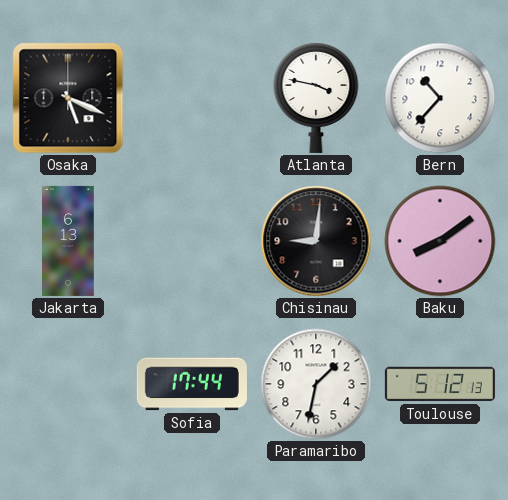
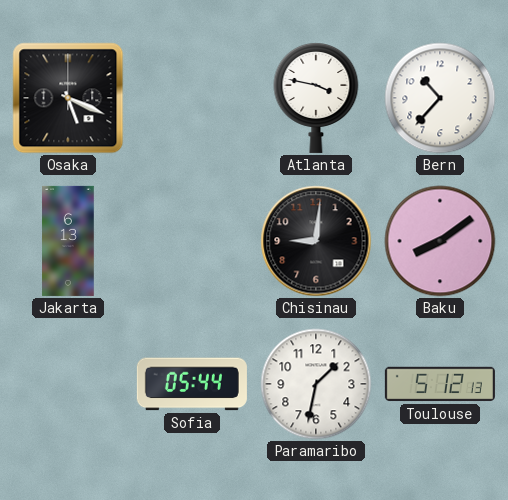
Sofia: 17:44 -> 05:44 (192, 384)
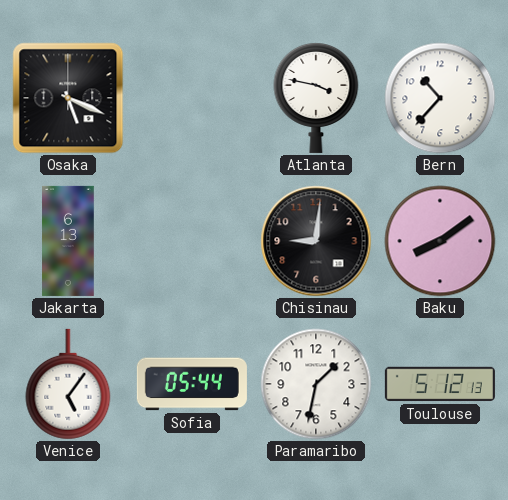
Venice: none -> 5:06 (68, 384)
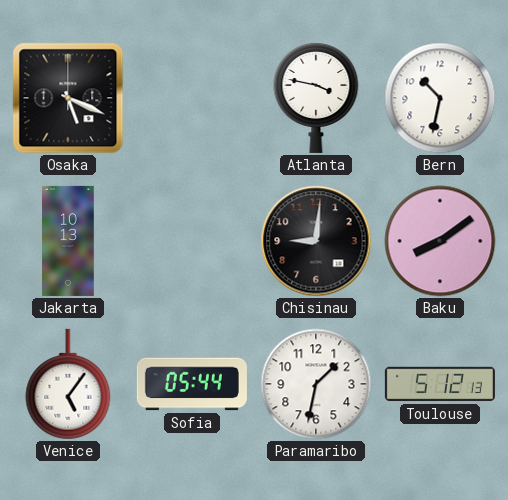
Bern: 10:37 -> 10:32 (440, 98)
Jakarta: 6:13 -> 10:13 (68, 241)
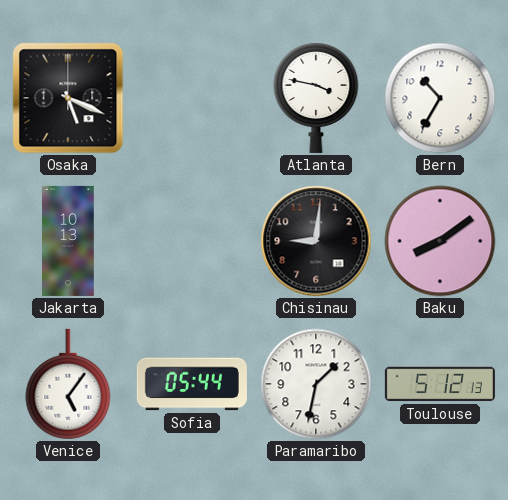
Bern: 10:32 -> 10:35 (440, 98)
